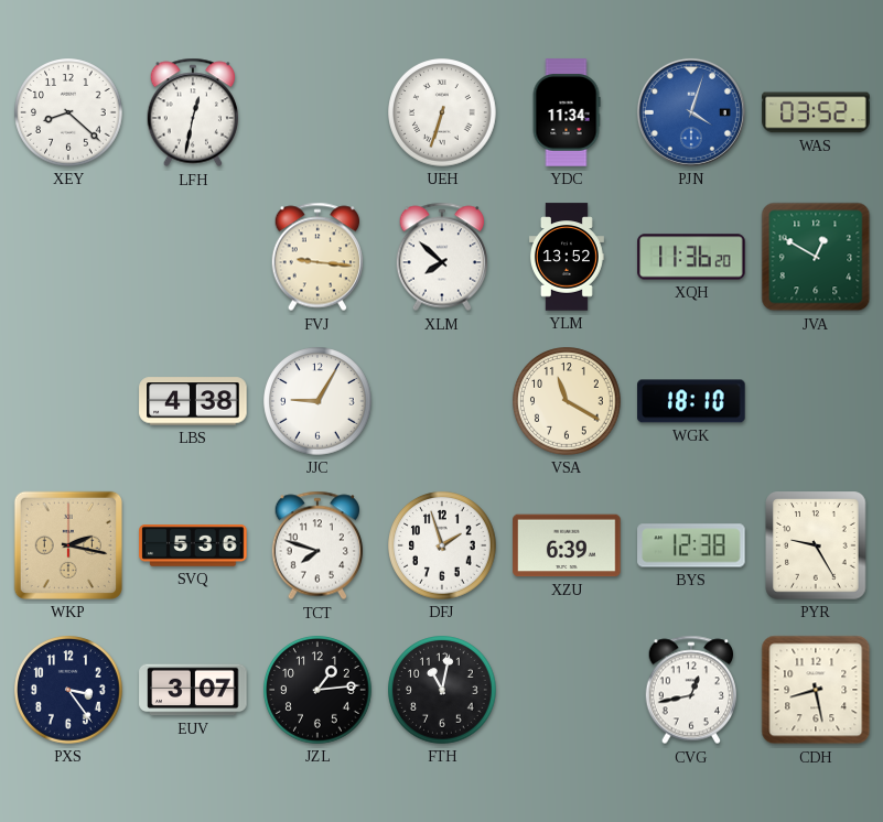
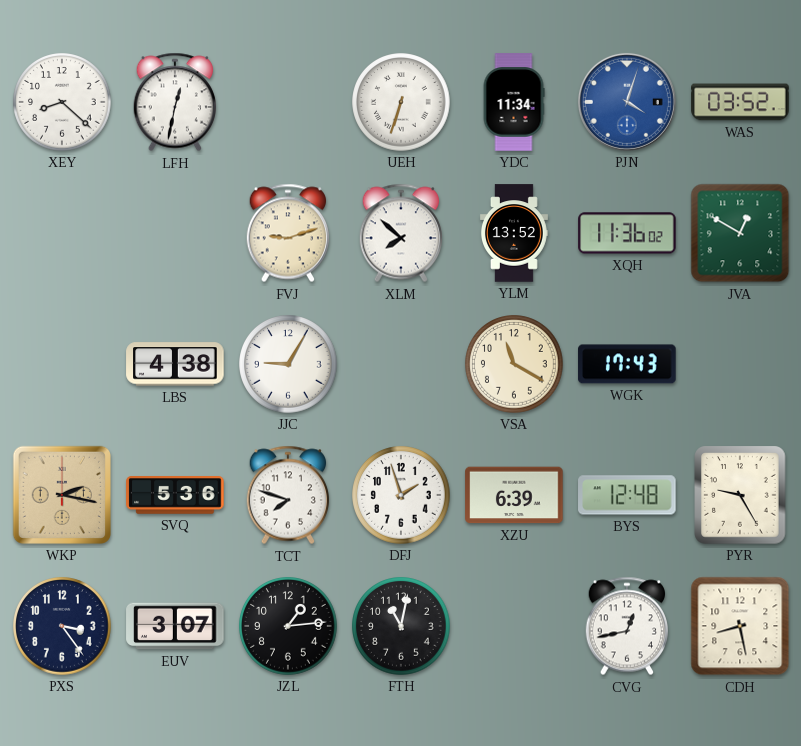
FVJ: 9:16 -> 9:12 (287, 233)
XQH: 11:36:20 -> 11:36:02 (627, 233)
WGK: 18:10 -> 17:43 (627, 364)
BYS: 12:38 -> 12:48 (627, 495)
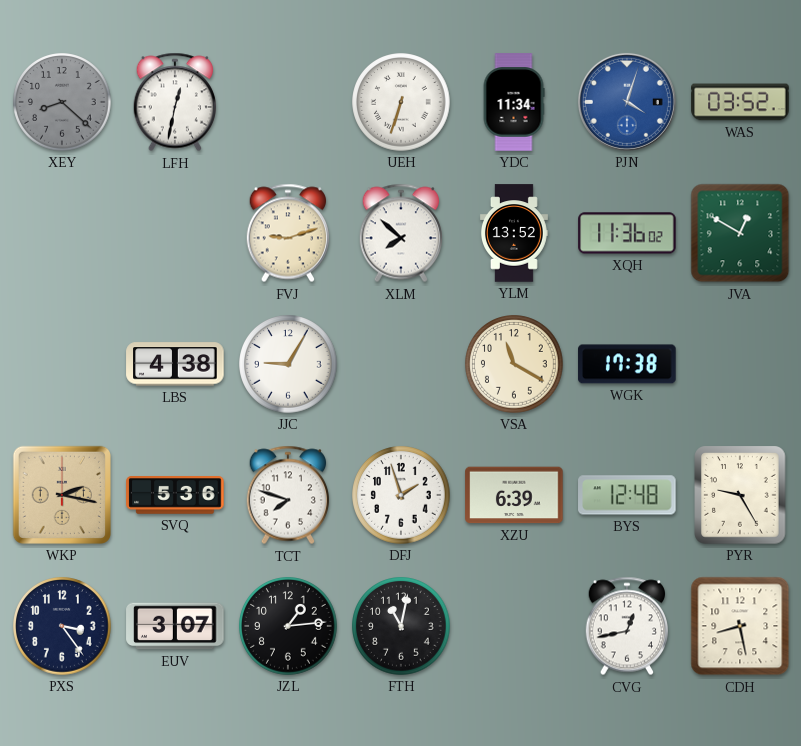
XEY dial: white -> grey (62, 102)
WGK: 17:43 -> 17:38 (627, 364)
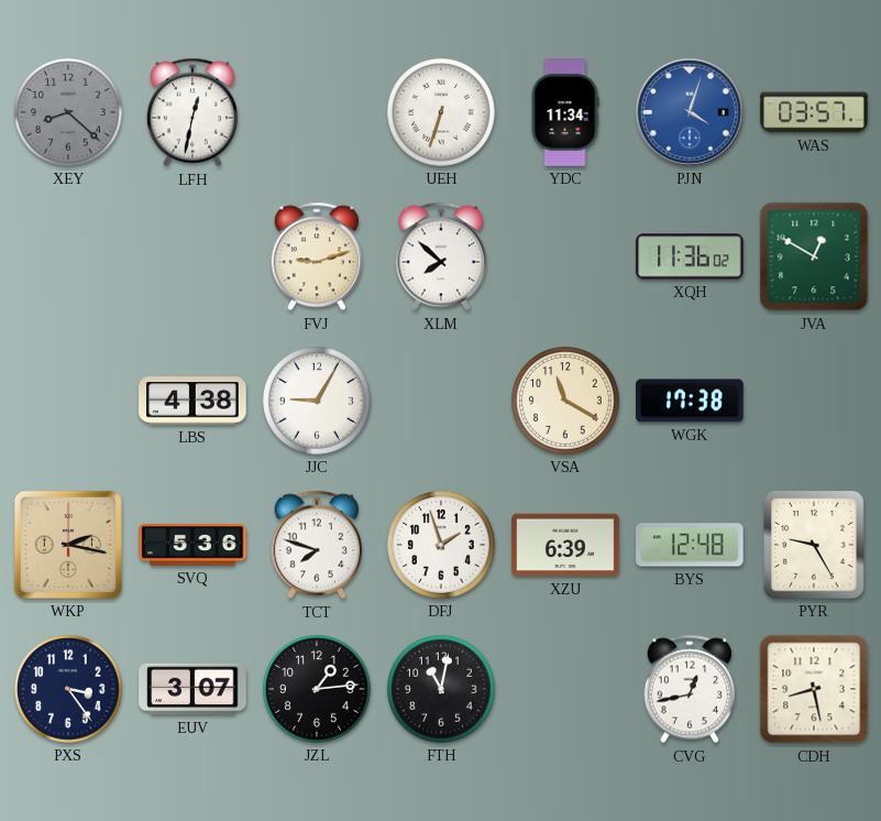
WAS: 03:52 -> 03:57 (814, 112)
YLM: 13:52 -> none (514, 233)
